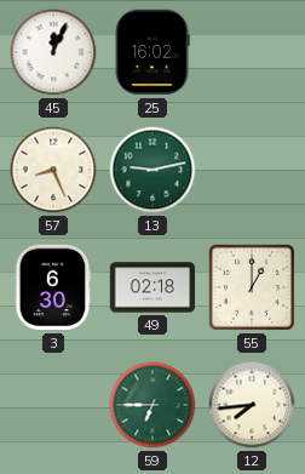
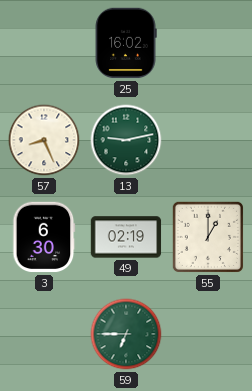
45: 12:04 -> none (53, 52)
49: 02:18 -> 02:19 (126, 237)
12: 7:44 -> none (252, 405)
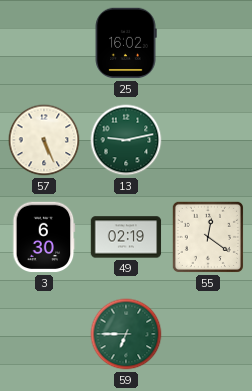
57: 8:26 -> 5:26 (44, 140)
55: 1:00 -> 12:21 (208, 237)
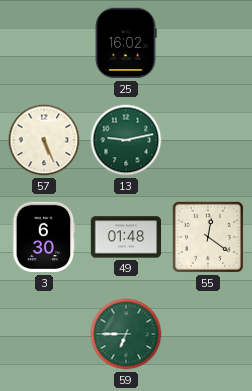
49: 02:19 -> 01:48 (126, 237)
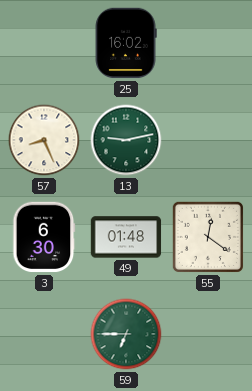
57: 5:26 -> 8:26 (44, 140)
